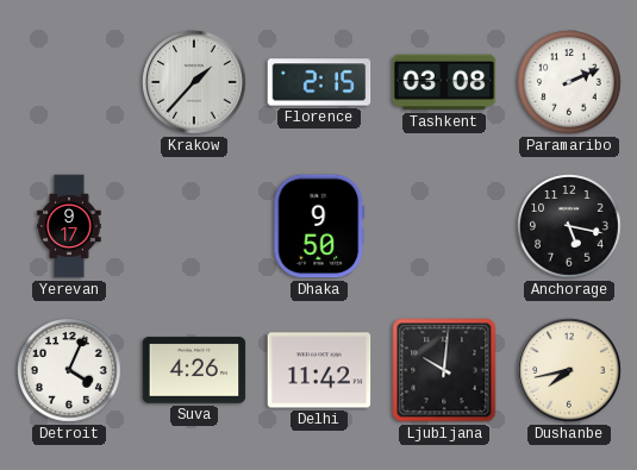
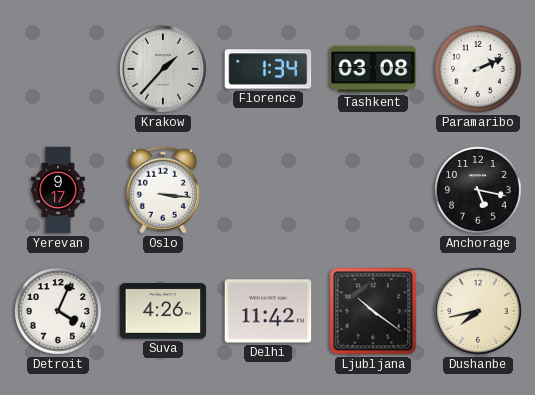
Florence: 2:15 -> 1:34 (268, 69)
Oslo: none -> 3:16 (163, 190)
Dhaka: 9:50 -> none (319, 226)
Ljubljana: 10:01 -> 10:21 (373, 311)
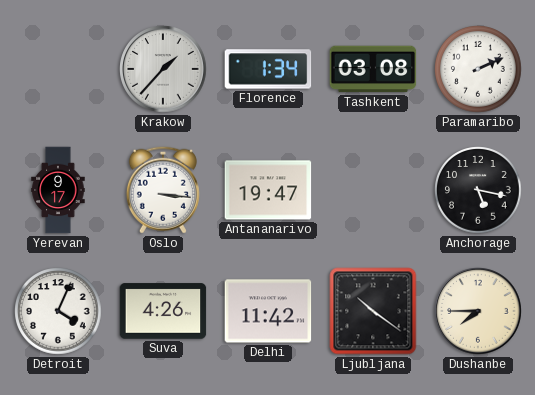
Antananarivo: none -> 19:47 (268, 190)
Dushanbe: 7:43 -> 7:45 (478, 311)
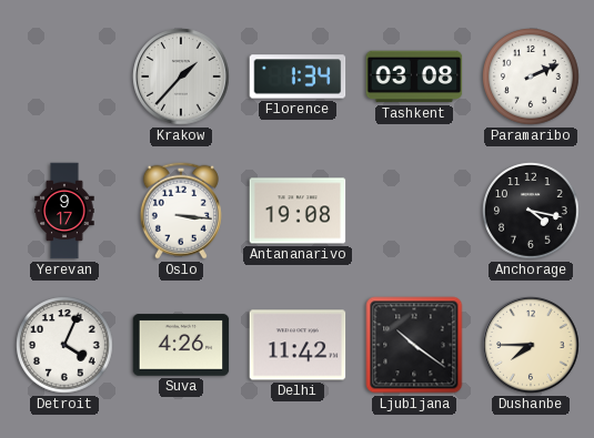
Antananarivo: 19:47 -> 19:08 (298, 211)
Anchorage: 5:17 -> 4:17 (531, 211)
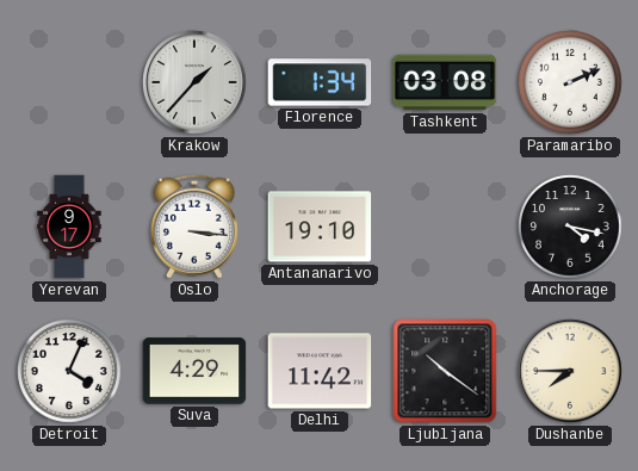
Antananarivo: 19:08 -> 19:10 (320, 227)
Suva: 4:26 -> 4:29 (194, 371)
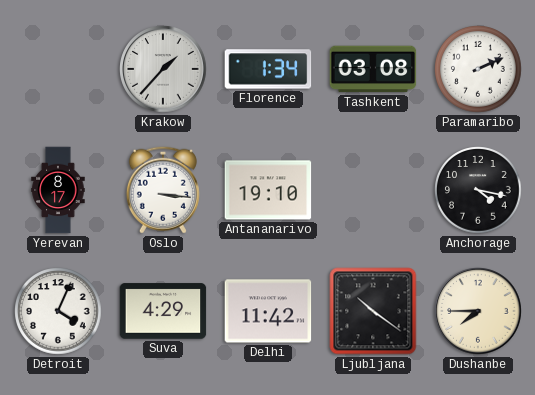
Yerevan: 9:17 -> 8:17 (58, 190)
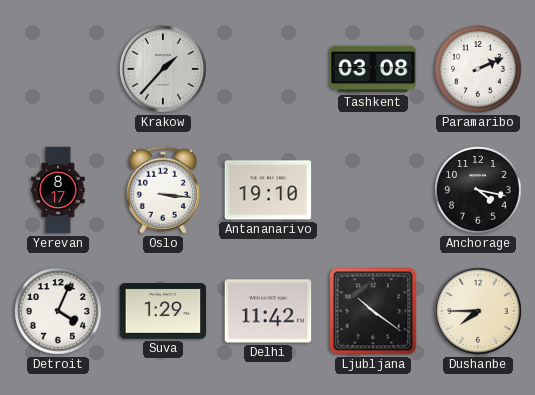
Florence: 1:34 -> none (268, 69)
Suva: 4:29 -> 1:29 (163, 311)
